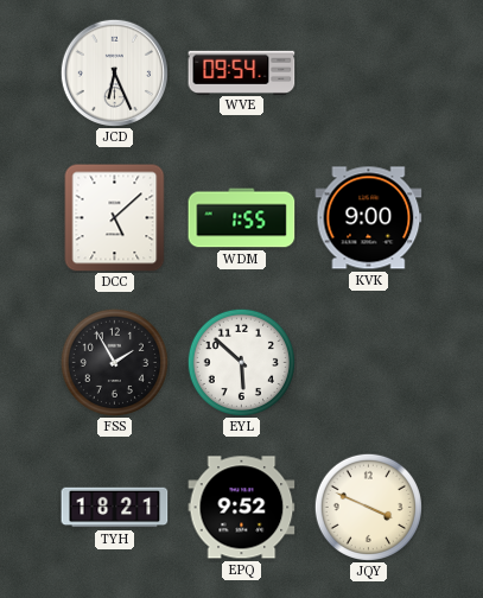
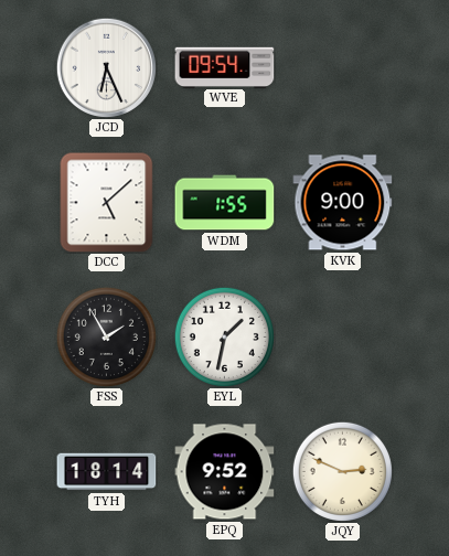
EYL: 5:52 -> 1:32 (224, 336)
TYH: 18:21 -> 18:14 (107, 472)
JQY: 3:49 -> 2:49 (342, 471)
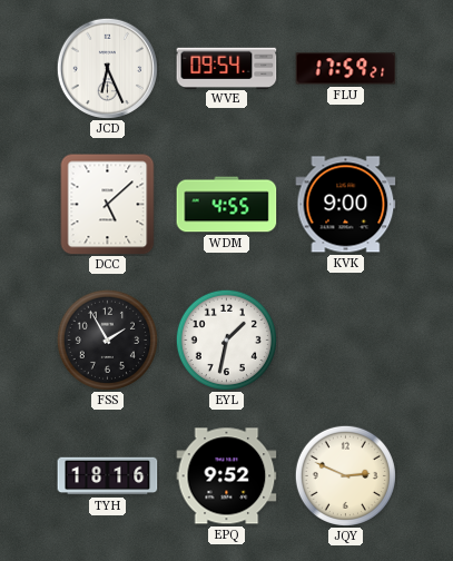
FLU: none -> 17:59 (346, 69)
WDM: 1:55 -> 4:55 (227, 205)
TYH: 18:14 -> 18:16 (108, 476)
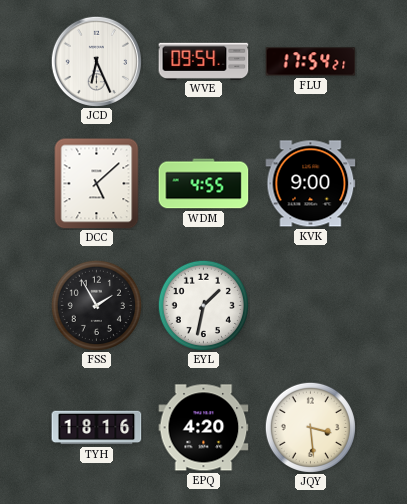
FLU: 17:59 -> 17:54 (311, 62)
EPQ: 9:52 -> 4:20 (204, 428)
JQY: 2:49 -> 3:29 (310, 427)
